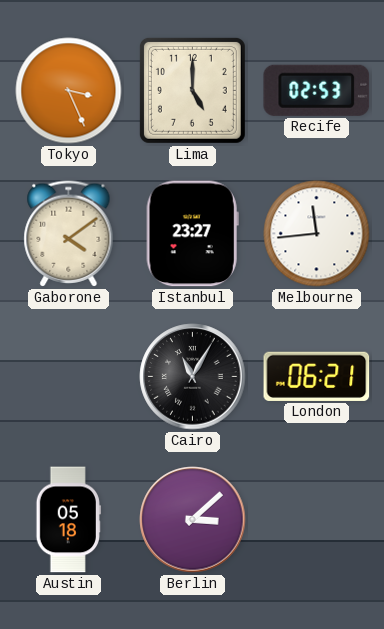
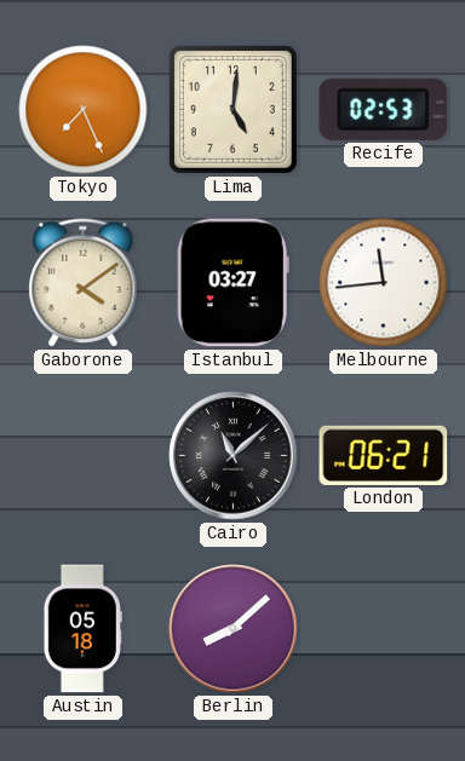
Tokyo: 3:26 -> 7:26 (84, 110)
Lima: 5:00 -> 5:01 (232, 109)
Istanbul: 23:27 -> 03:27 (232, 283)
Cairo: 11:05 -> 11:08 (234, 456)
Berlin: 3:08 -> 8:08 (234, 629)
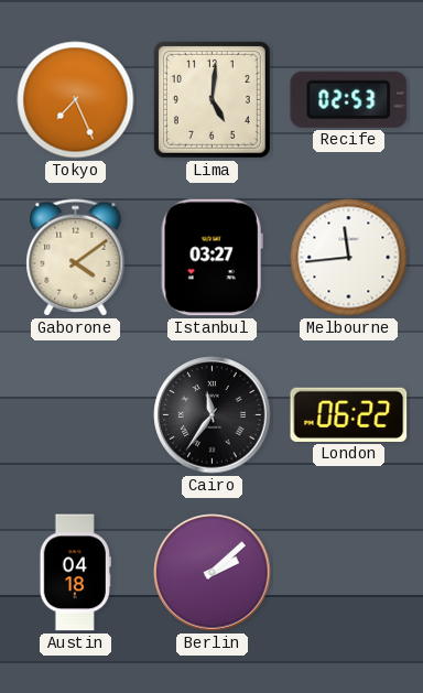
Cairo: 11:08 -> 11:36 (213, 415)
London: 06:21 -> 06:22 (349, 414)
Austin: 05:18 -> 04:18 (75, 573)
Berlin: 8:08 -> 2:08 (213, 573)
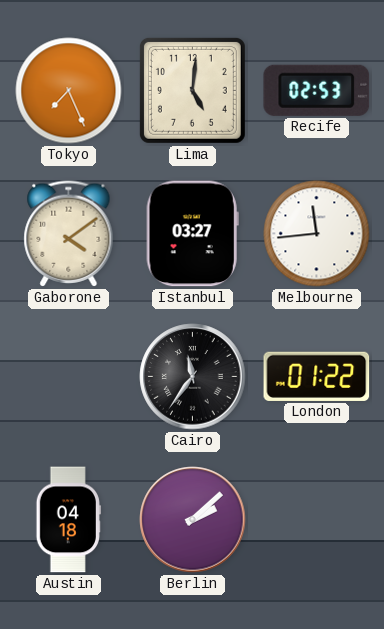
London: 06:22 -> 01:22 (317, 376)
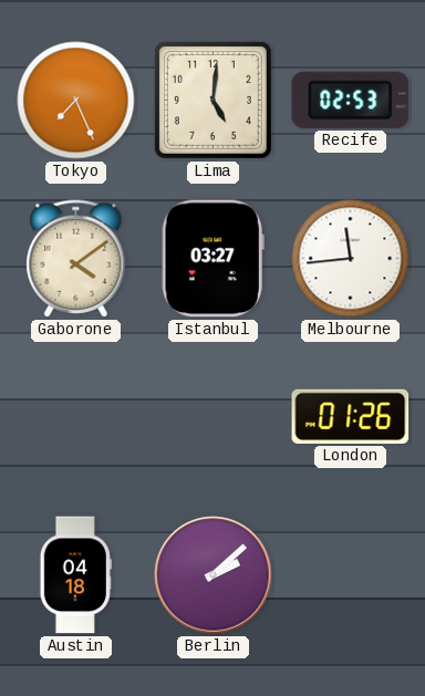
Cairo: 11:36 -> none (193, 377)
London: 01:22 -> 01:26 (351, 416)
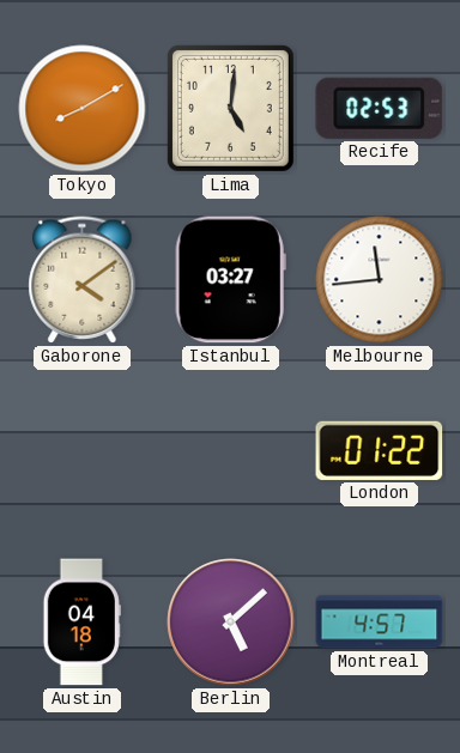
Tokyo: 7:26 -> 8:10 (83, 109)
London: 01:26 -> 01:22 (380, 450)
Berlin: 2:08 -> 5:08 (231, 623)
Montreal: none -> 4:57 (380, 623)
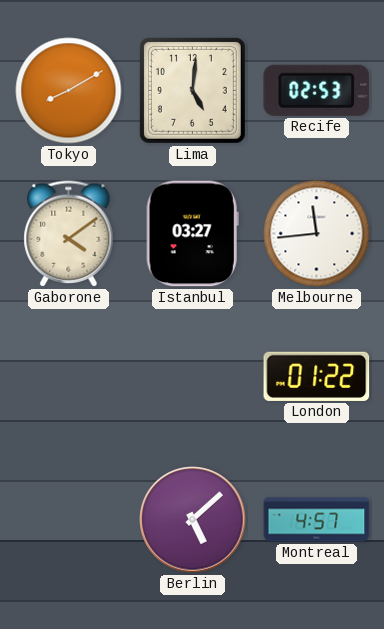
Austin: 04:18 -> none (81, 623)
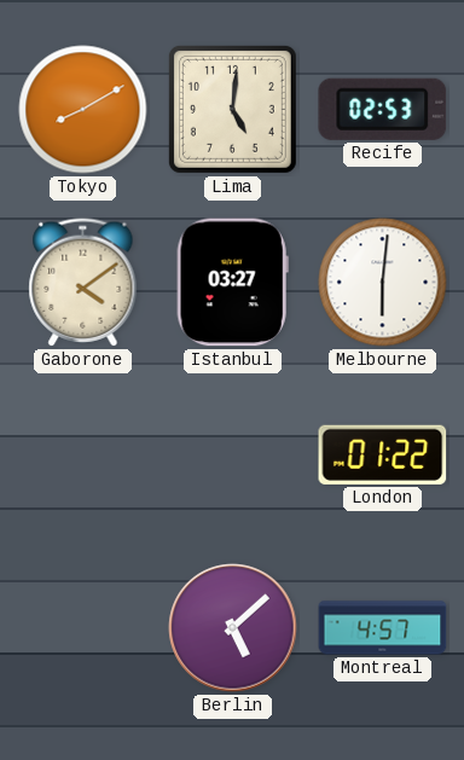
Melbourne: 11:44 -> 6:01 (383, 283)
